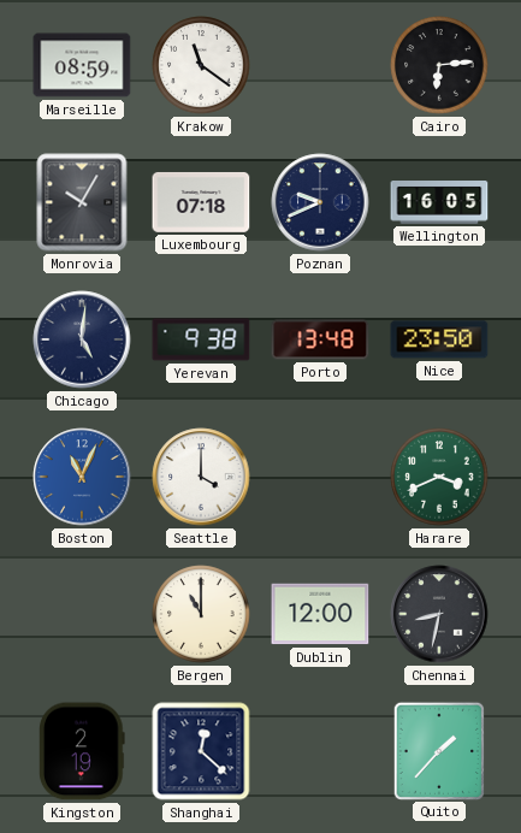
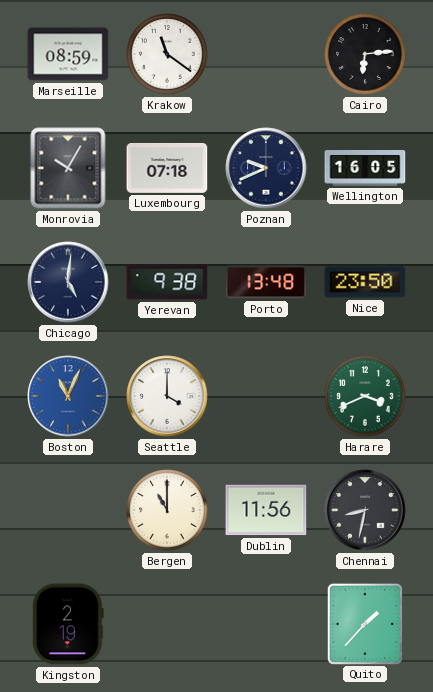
Dublin: 12:00 -> 11:56 (266, 510)
Shanghai: 12:22 -> none (201, 751)
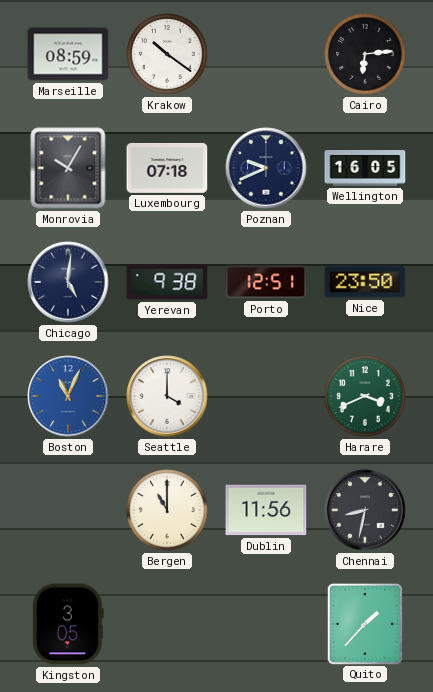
Krakow: 11:21 -> 10:21 (167, 54)
Porto: 13:48 -> 12:51 (266, 282)
Kingston: 2:19 -> 3:05 (69, 624)
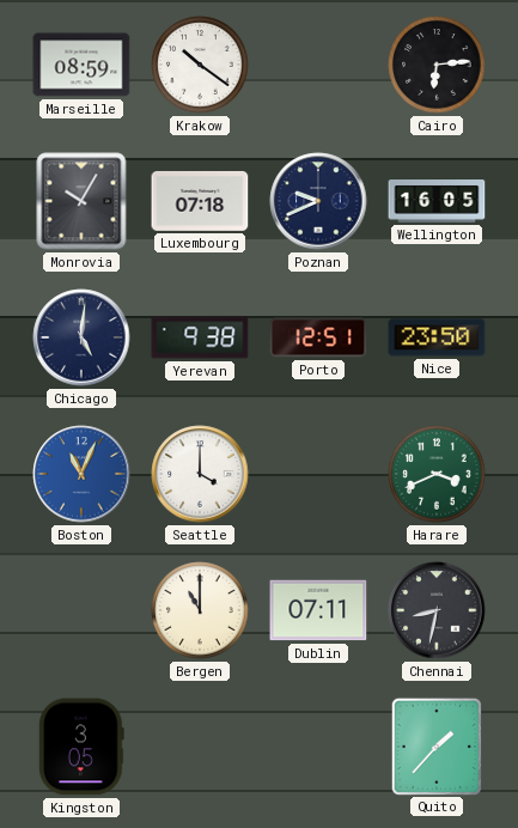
Dublin: 11:56 -> 07:11 (318, 610)
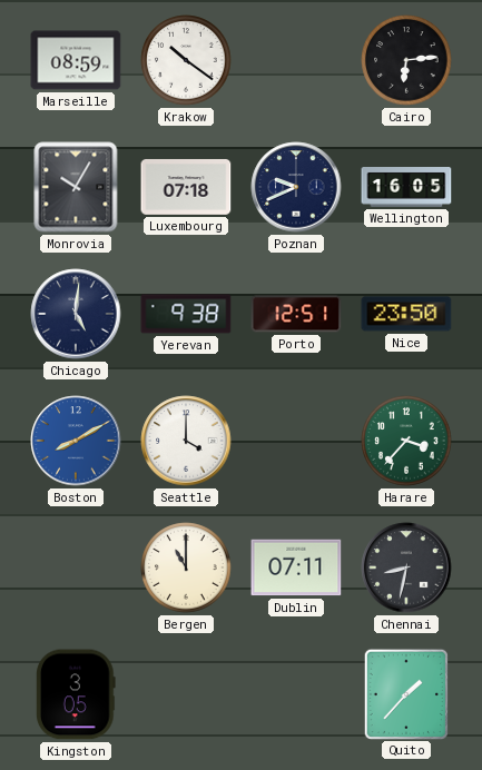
Boston: 11:04 -> 8:10 (76, 441)
Harare: 3:41 -> 3:37 (406, 441)
